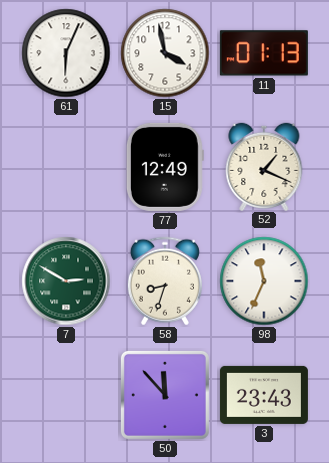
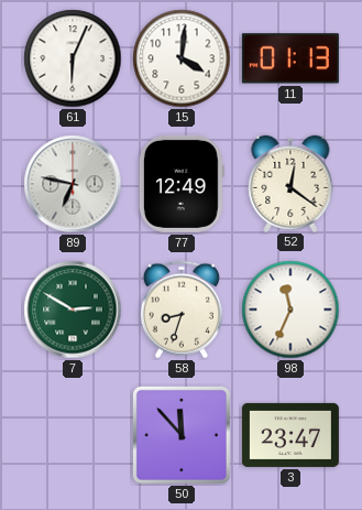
15: 3:58 -> 4:01 (182, 58)
89: none -> 6:47 (73, 184)
52: 1:19 -> 12:21 (290, 183)
3: 23:43 -> 23:47 (290, 435)
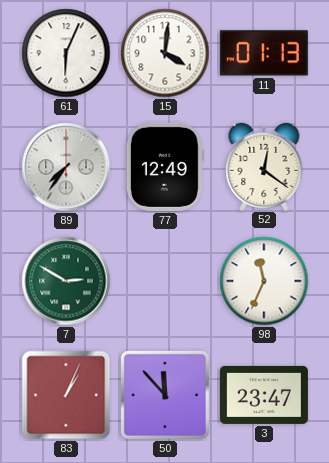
89: 6:47 -> 7:36 (66, 167)
58: 8:33 -> none (182, 310)
83: none -> 1:04 (66, 395)
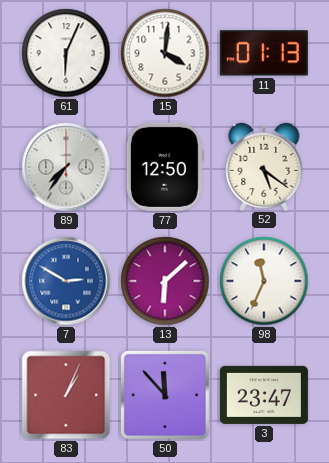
77: 12:49 -> 12:50 (165, 167)
52: 12:21 -> 5:21 (264, 166)
7 dial: green -> blue (66, 281)
13: none -> 6:08 (165, 281)
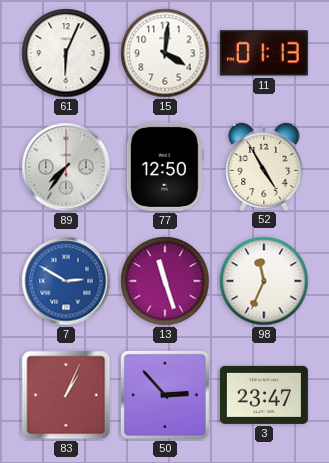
52: 5:21 -> 4:55 (264, 166)
13: 6:08 -> 11:27 (165, 281)
50: 11:53 -> 2:53 (165, 395)
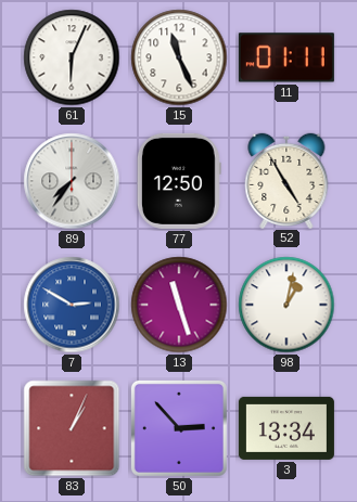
15: 4:01 -> 11:26 (179, 57)
11: 01:13 -> 01:11 (286, 57)
98: 11:34 -> 1:02 (286, 305)
3: 23:47 -> 13:34 (286, 428)
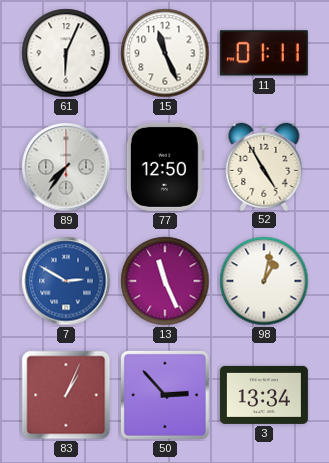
13: 11:27 -> 11:26 (165, 281)
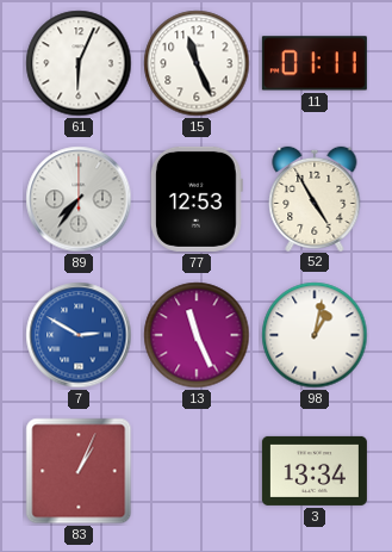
77: 12:50 -> 12:53 (197, 199)
50: 2:53 -> none (165, 395)
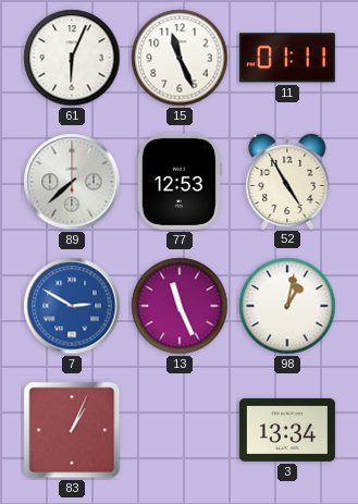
89: 7:36 -> 7:38 (72, 182)
